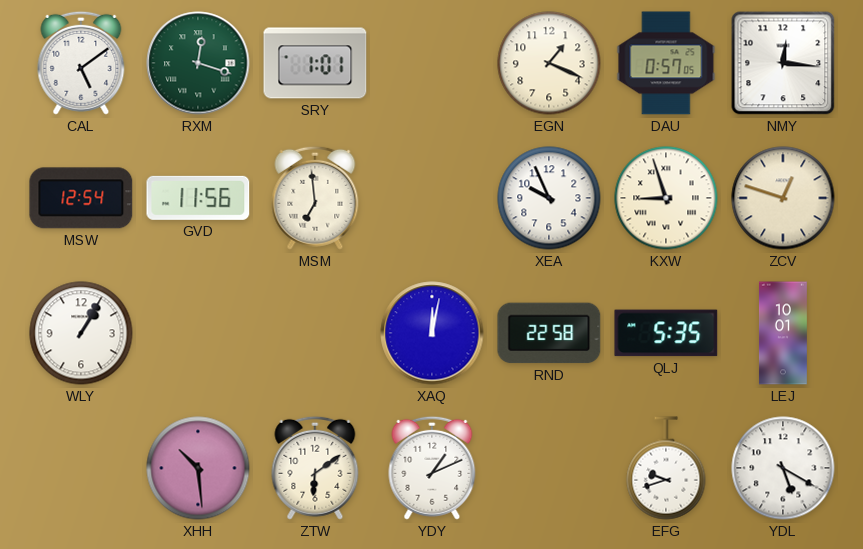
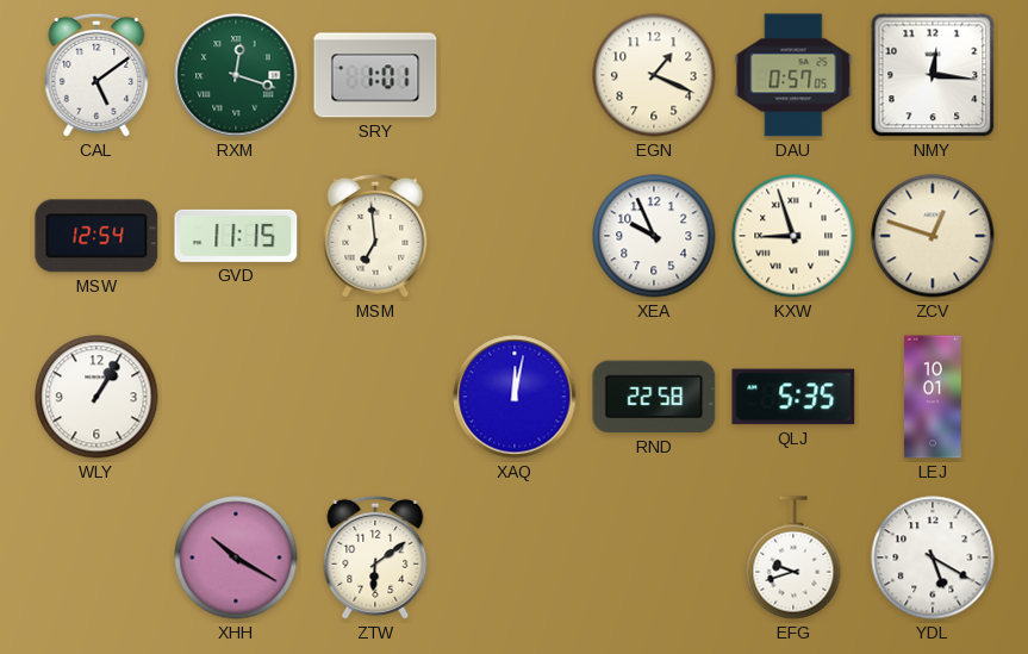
GVD: 11:56 -> 11:15 (236, 236)
XHH: 10:29 -> 10:20 (236, 558)
YDY: 1:11 -> none (432, 468)
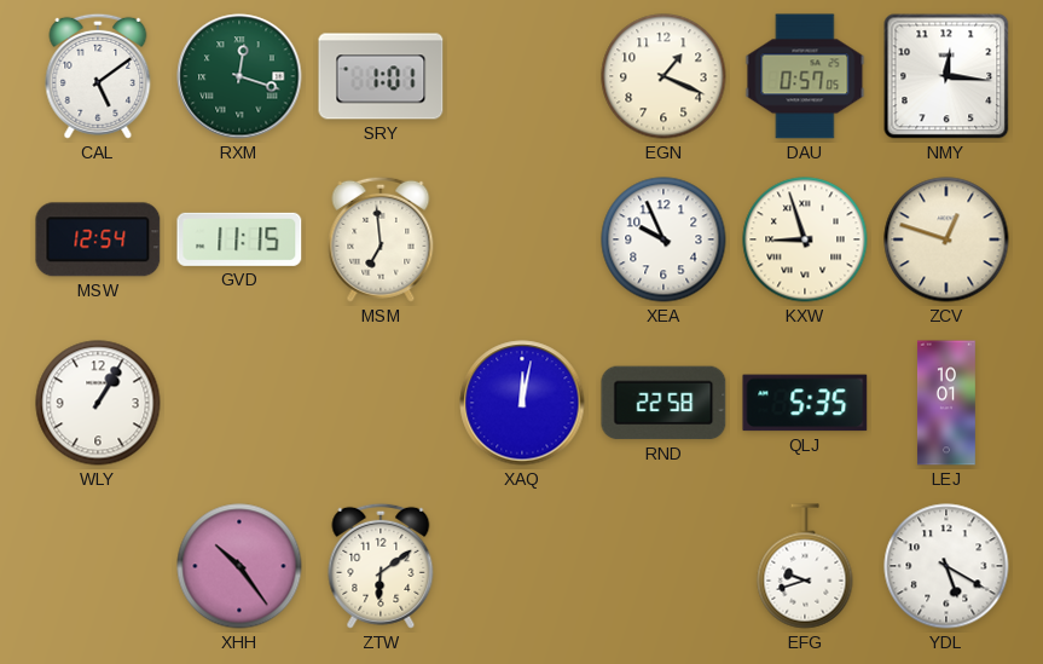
XHH: 10:20 -> 10:24 (239, 566)
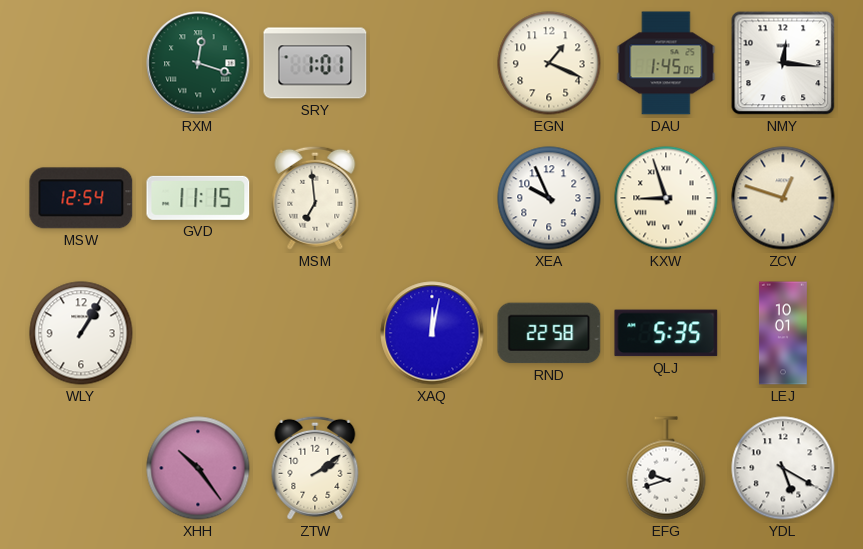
CAL: 5:09 -> none (98, 76)
DAU: 0:57 -> 1:45 (666, 63)
ZTW: 6:09 -> 2:09 (315, 468)
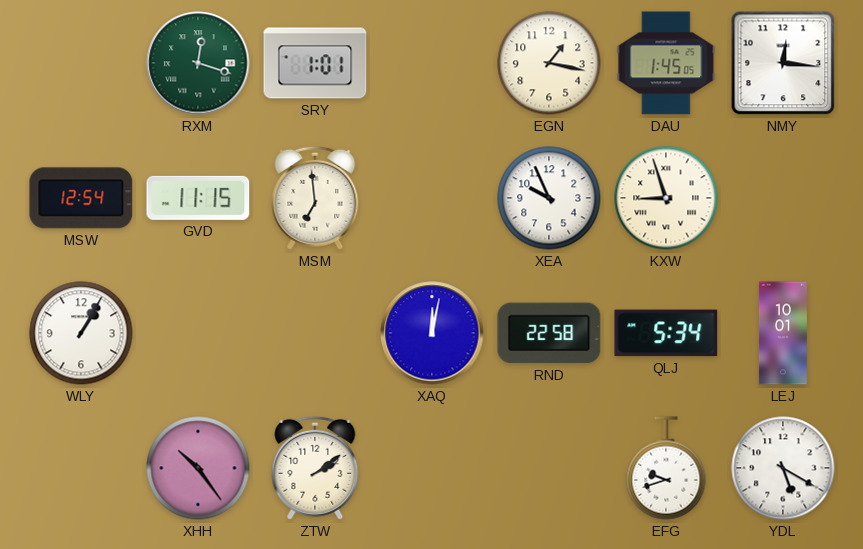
EGN: 1:19 -> 1:17 (549, 63)
ZCV: 12:48 -> none (783, 198)
QLJ: 5:35 -> 5:34 (666, 333)
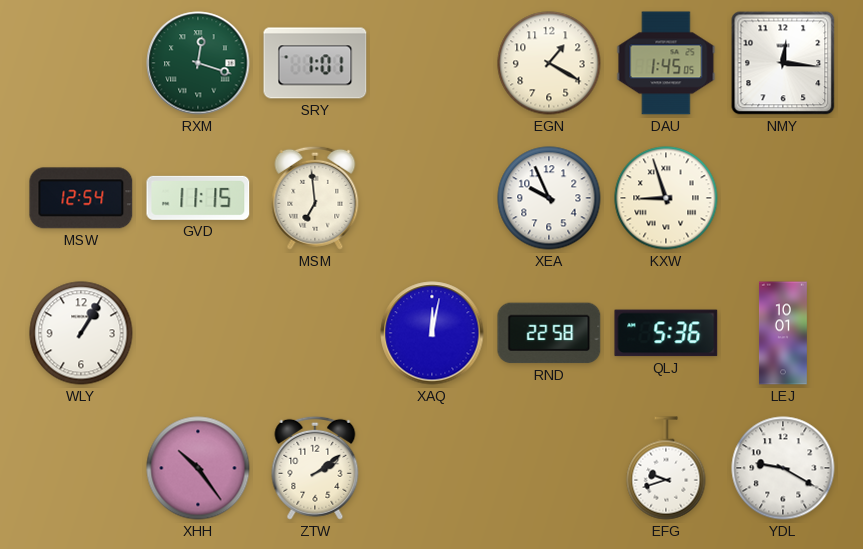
EGN: 1:17 -> 1:20 (549, 63)
QLJ: 5:34 -> 5:36 (666, 333)
YDL: 5:20 -> 9:20 (783, 468)
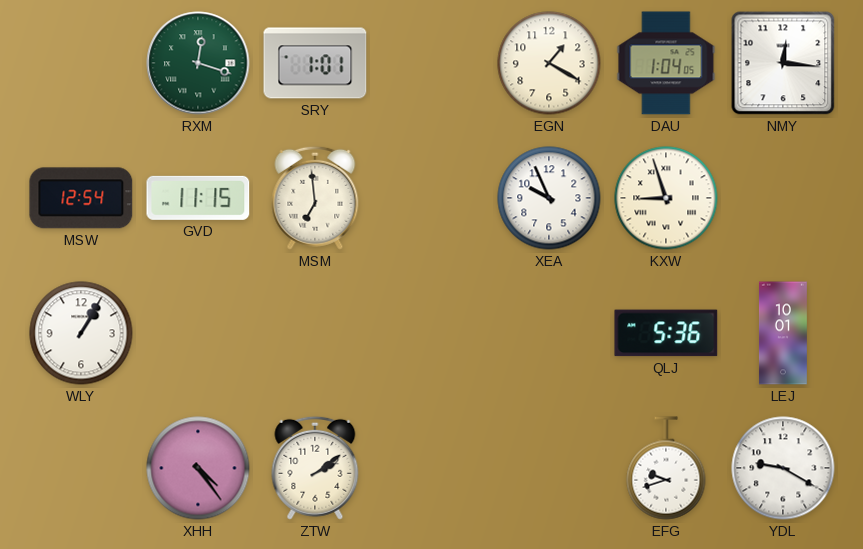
DAU: 1:45 -> 1:04 (666, 63)
XAQ: 12:02 -> none (432, 333)
RND: 22:58 -> none (549, 333)
XHH: 10:24 -> 4:24 (198, 468)
